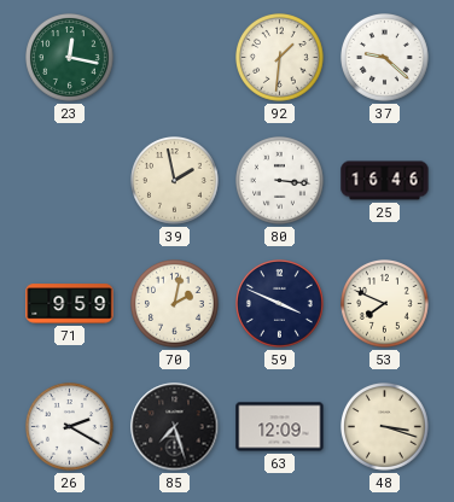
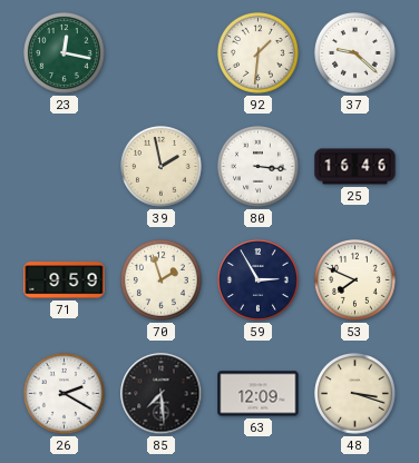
70: 2:02 -> 1:57 (162, 280)
59: 3:49 -> 2:55 (259, 280)
85: 7:27 -> 7:29 (162, 394)
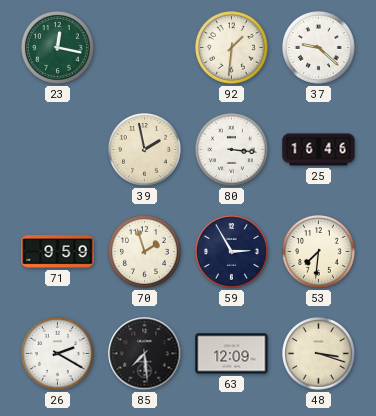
53: 7:49 -> 7:31 (319, 252)
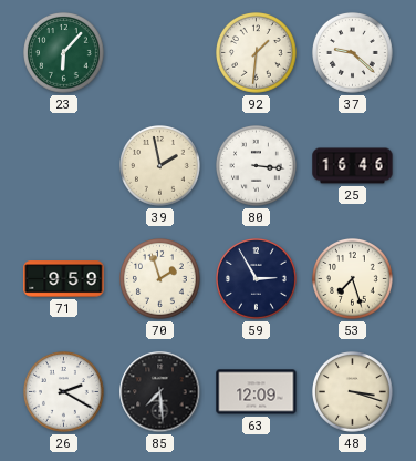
23: 12:17 -> 6:07 (64, 53)
53: 7:31 -> 7:27 (353, 279)
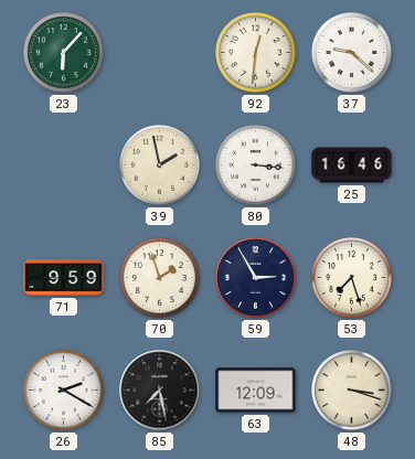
92: 1:31 -> 12:31 (256, 53)
85: 7:29 -> 7:28 (160, 391)
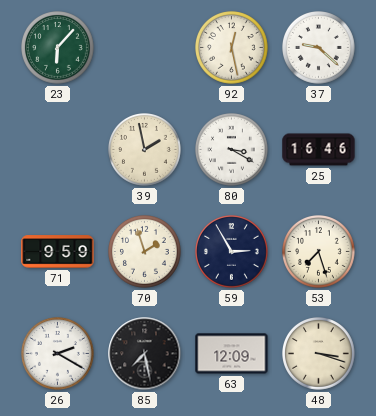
92: 12:31 -> 12:28 (232, 48)
80: 3:16 -> 3:20 (232, 150)
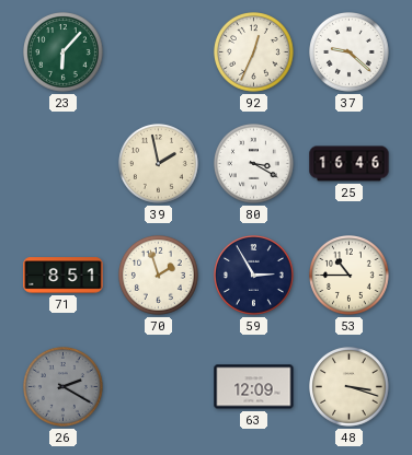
92: 12:28 -> 12:34 (254, 52)
71: 9:59 -> 8:51 (64, 276)
53: 7:27 -> 10:45 (350, 276)
26 dial: white -> grey (64, 387)
85: 7:28 -> none (145, 354)
